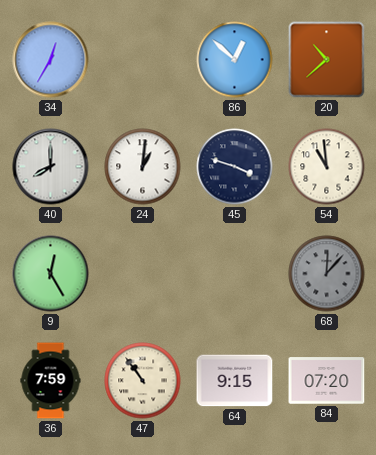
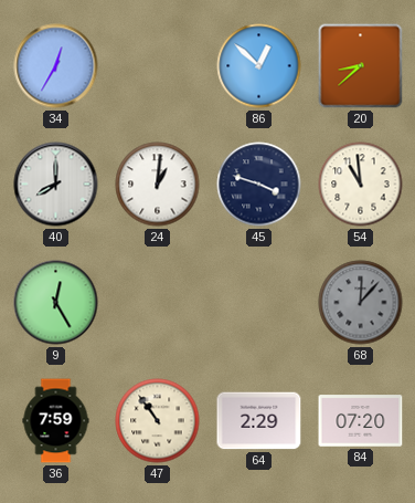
20: 10:38 -> 8:38 (361, 66)
64: 9:15 -> 2:29 (259, 421)
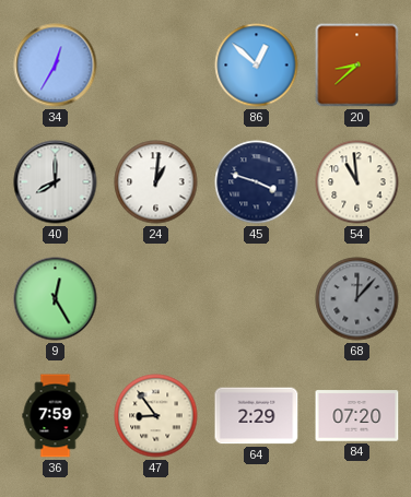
47: 10:54 -> 8:54 (156, 416)
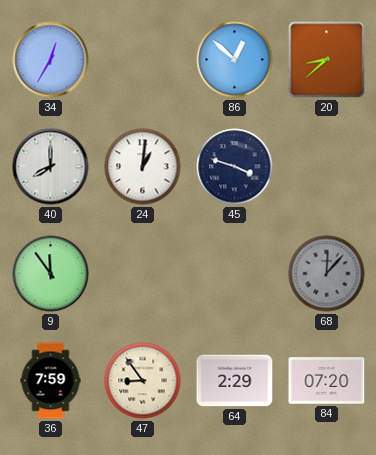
54: 10:59 -> none (357, 182)
9: 12:25 -> 11:54 (51, 274)
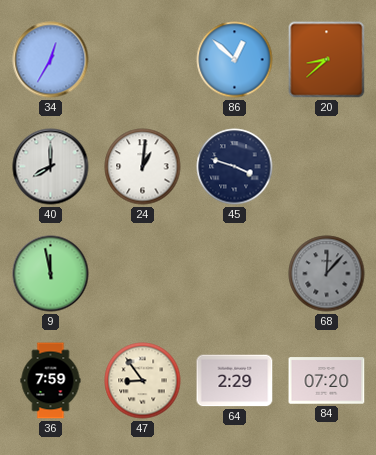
9: 11:54 -> 11:58 (51, 274)
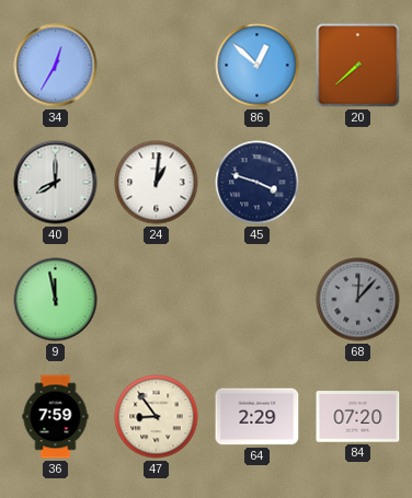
20: 8:38 -> 7:38 (358, 66)
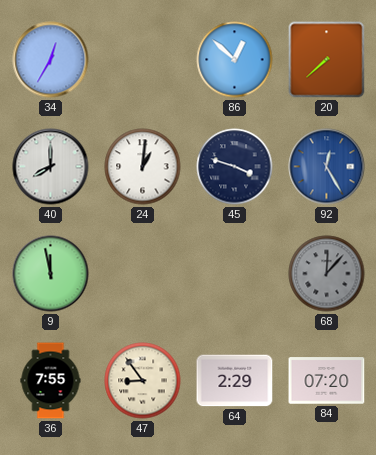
92: none -> 12:25 (327, 167)
36: 7:59 -> 7:55 (51, 381)
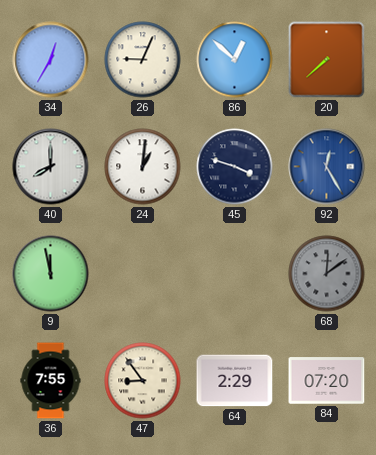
26: none -> 9:04 (143, 60)
68: 12:07 -> 12:09 (327, 274)
